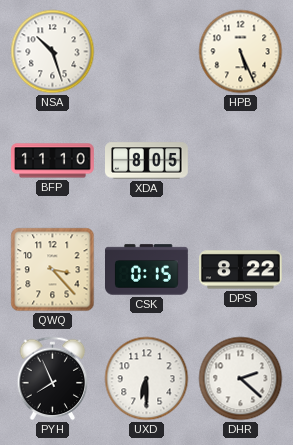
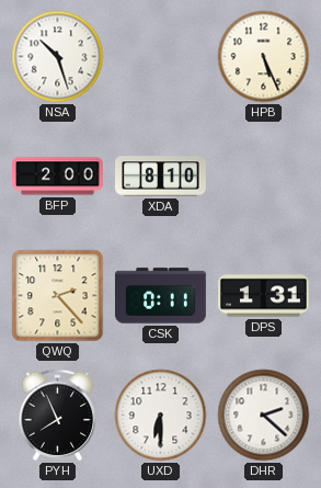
BFP: 11:10 -> 2:00 (58, 177)
XDA: 8:05 -> 8:10 (161, 177)
QWQ: 3:23 -> 2:23 (58, 296)
CSK: 0:15 -> 0:11 (161, 296)
DPS: 8:22 -> 1:31 (264, 296)
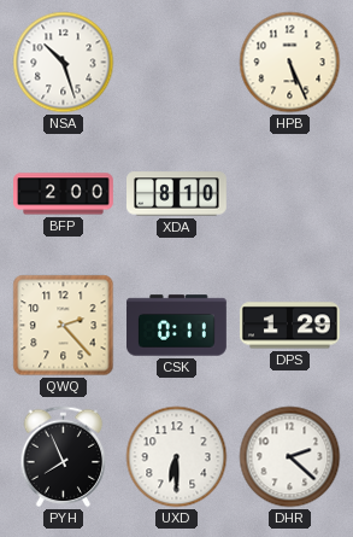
DPS: 1:31 -> 1:29 (290, 326)
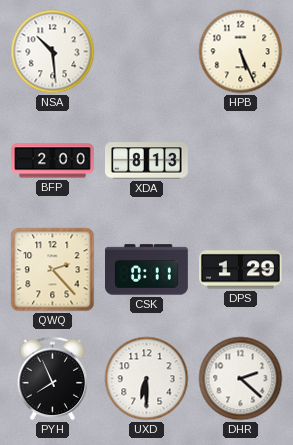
NSA: 10:27 -> 10:29 (53, 52)
XDA: 8:10 -> 8:13 (147, 161)
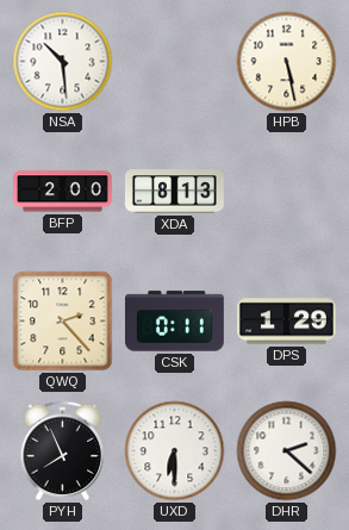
HPB: 5:26 -> 5:28 (287, 62)
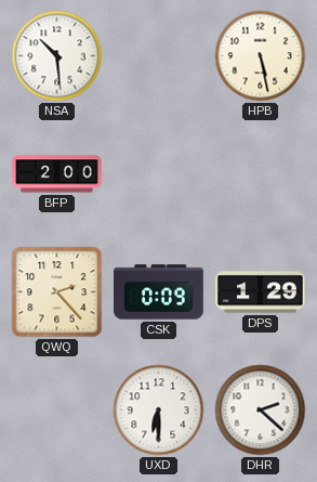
XDA: 8:13 -> none (175, 192)
CSK: 0:11 -> 0:09 (159, 292)
PYH: 7:56 -> none (63, 451)
